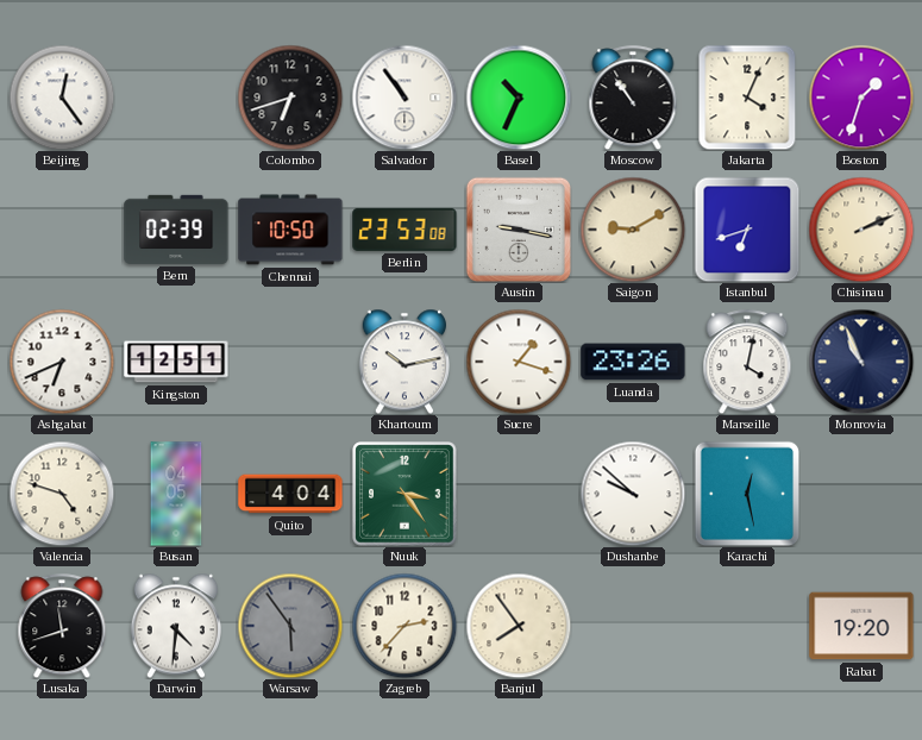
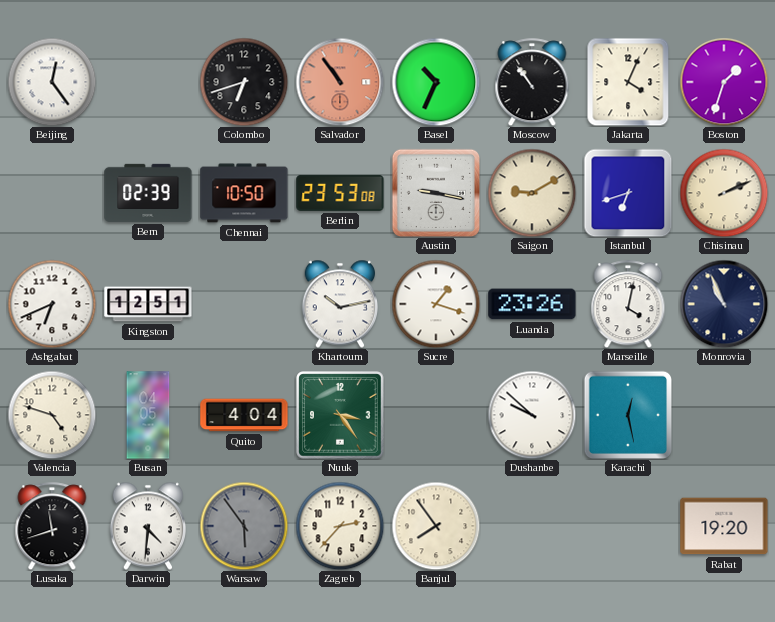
Salvador dial: white -> salmon (340, 82)
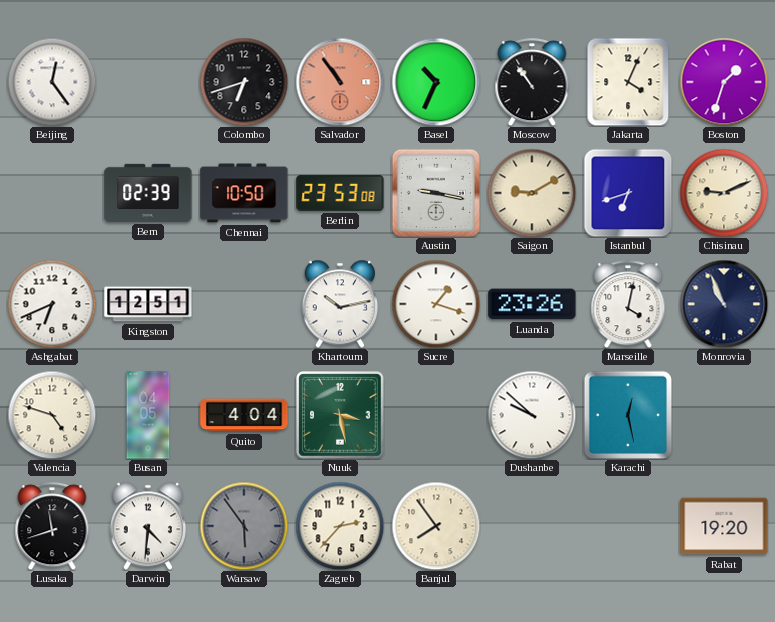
Chisinau: 2:11 -> 9:11 (724, 193)
Nuuk: 3:24 -> 3:28 (340, 415)
